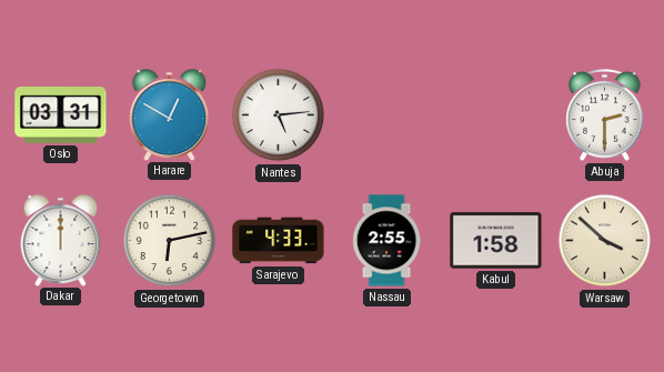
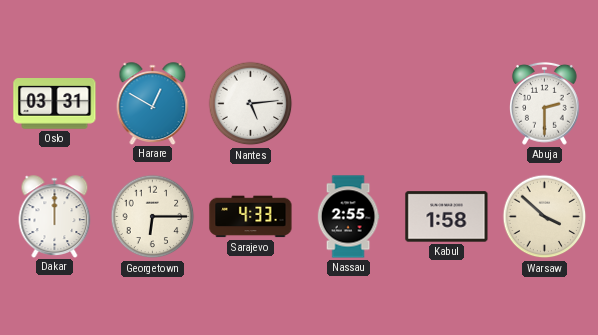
Georgetown: 6:13 -> 6:15 (153, 217)
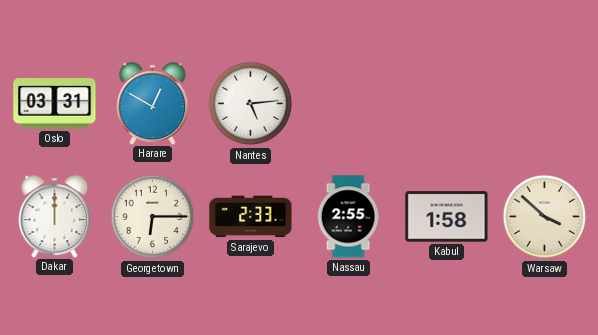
Abuja: 2:30 -> none (545, 103)
Sarajevo: 4:33 -> 2:33 (251, 217)
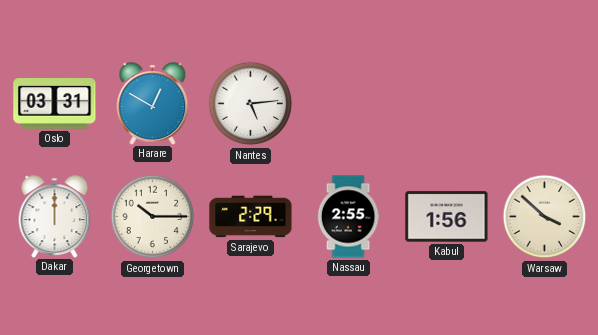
Georgetown: 6:15 -> 10:15 (153, 217)
Sarajevo: 2:33 -> 2:29 (251, 217)
Kabul: 1:58 -> 1:56 (447, 217)
